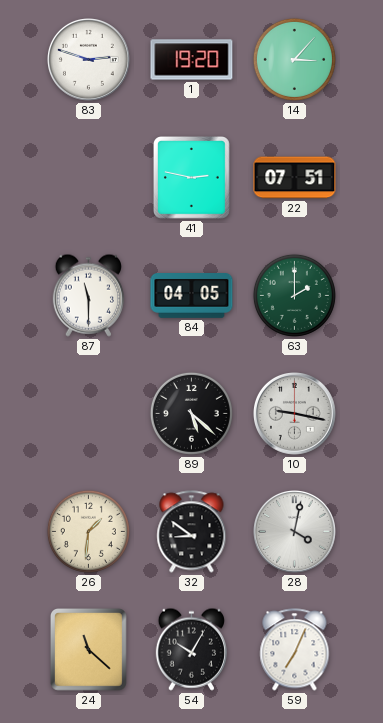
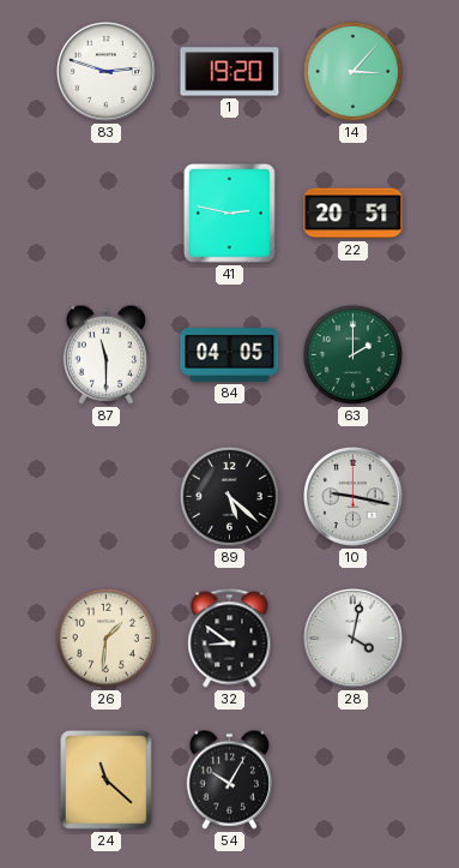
22: 07:51 -> 20:51 (354, 214)
59: 7:04 -> none (295, 650)
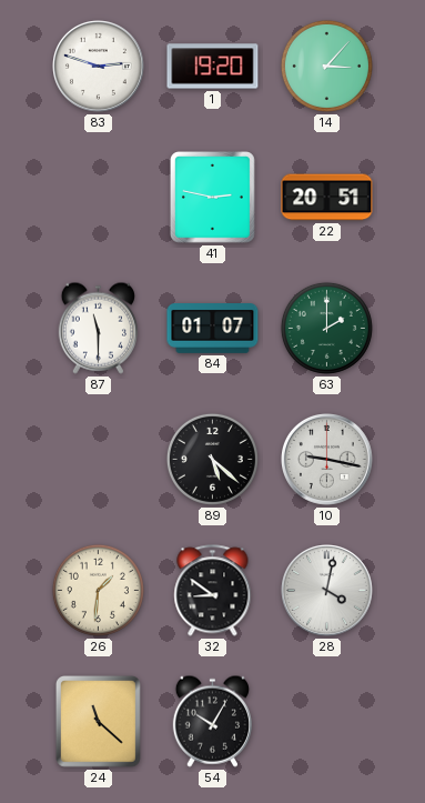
84: 04:05 -> 01:07 (213, 329)
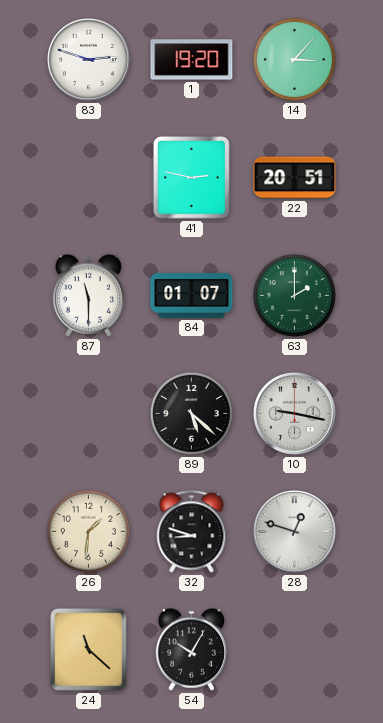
32: 8:51 -> 8:48 (192, 532)
28: 4:02 -> 12:48 (295, 532)
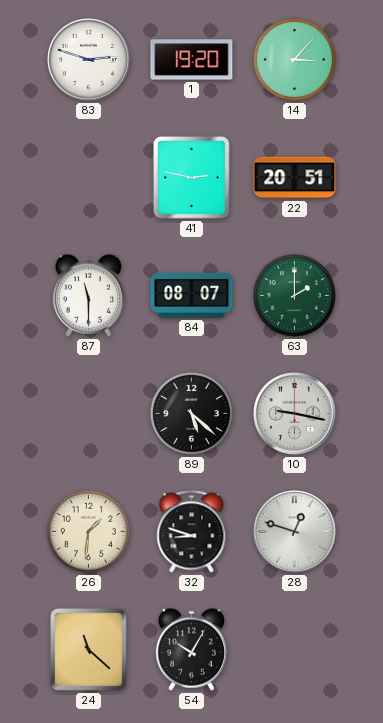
84: 01:07 -> 08:07 (192, 296)
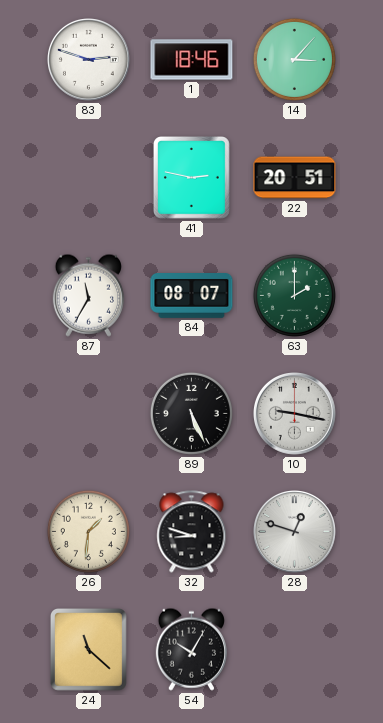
1: 19:20 -> 18:46 (192, 60)
87: 11:30 -> 11:35 (88, 295)
89: 5:22 -> 5:26 (191, 413)
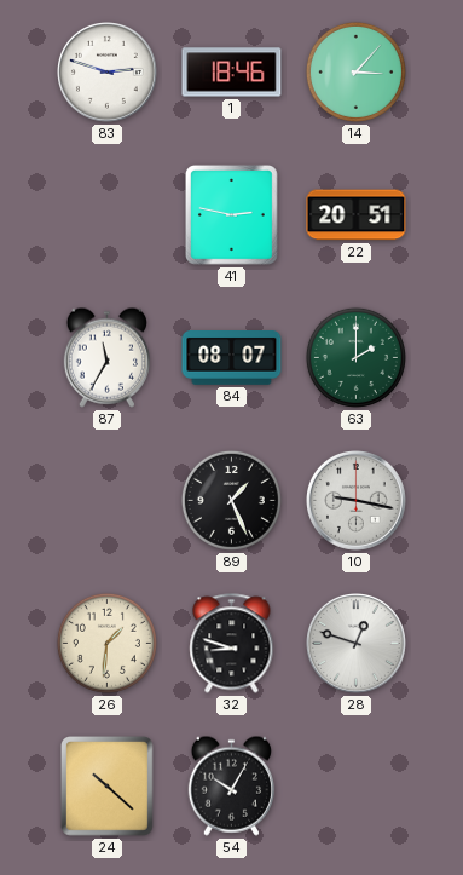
89: 5:26 -> 1:26 (231, 500)
24: 11:22 -> 10:22 (108, 787)
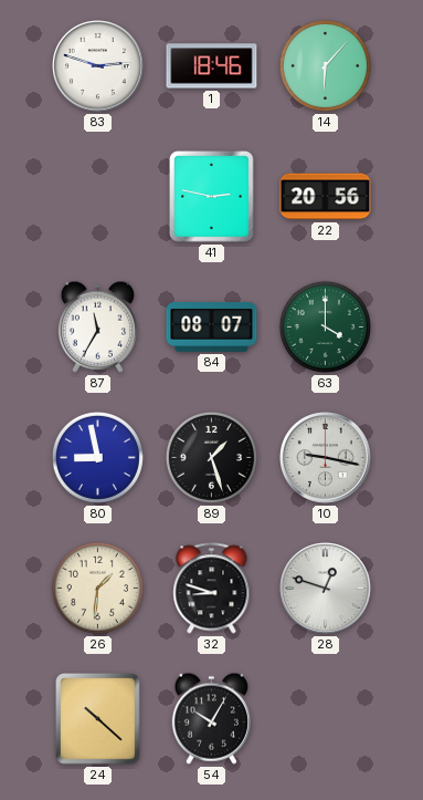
14: 3:07 -> 6:07 (325, 65)
22: 20:51 -> 20:56 (326, 197)
63: 2:00 -> 4:00 (325, 326)
80: none -> 8:58 (97, 457)
89: 1:26 -> 1:27 (211, 457)
